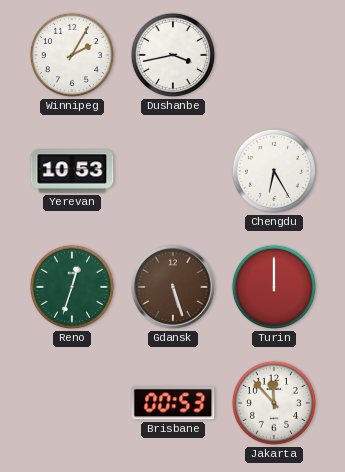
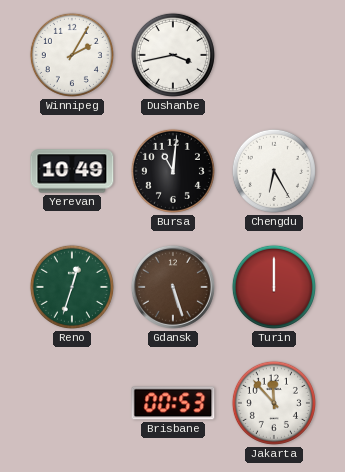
Yerevan: 10:53 -> 10:49 (72, 171)
Bursa: none -> 11:01 (173, 171)
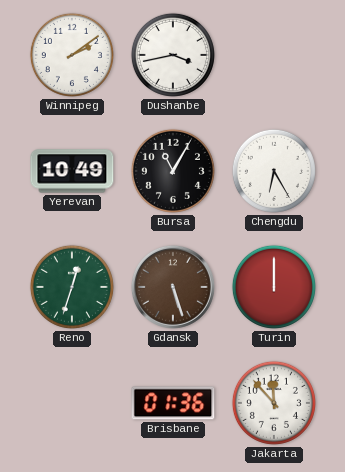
Winnipeg: 2:05 -> 2:09 (72, 55)
Bursa: 11:01 -> 11:05 (173, 171)
Brisbane: 00:53 -> 01:36 (173, 403)
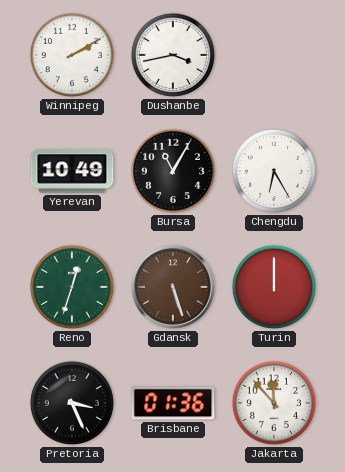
Winnipeg: 2:09 -> 2:10 (72, 55)
Pretoria: none -> 3:26 (72, 403)
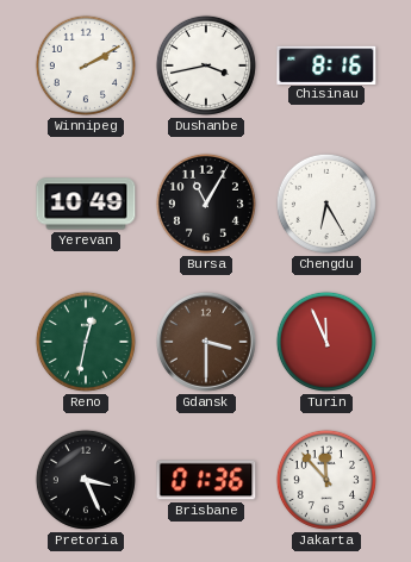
Chisinau: none -> 8:16 (326, 64)
Reno: 12:33 -> 12:32 (86, 342)
Gdansk: 5:27 -> 3:30 (206, 342)
Turin: 12:00 -> 11:56 (326, 342)
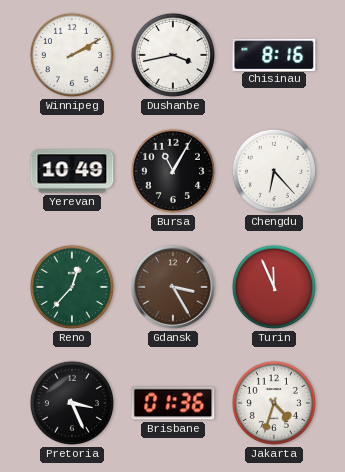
Chengdu: 6:25 -> 6:23 (274, 171)
Reno: 12:32 -> 12:37 (72, 287)
Gdansk: 3:30 -> 3:25 (173, 287)
Jakarta: 11:53 -> 4:33 (274, 403)
